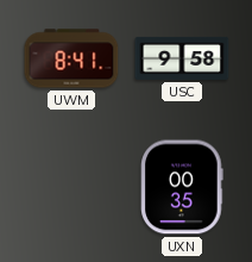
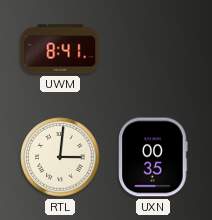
USC: 9:58 -> none (182, 58)
RTL: none -> 3:01 (60, 157)
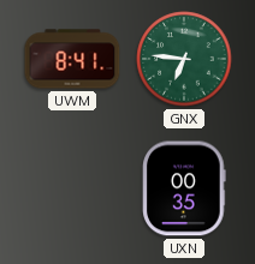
GNX: none -> 6:46 (184, 59)
RTL: 3:01 -> none (60, 157)
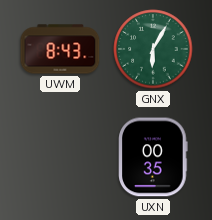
UWM: 8:41 -> 8:43 (60, 49)
GNX: 6:46 -> 6:05 (153, 49)
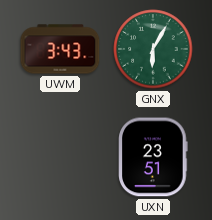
UWM: 8:43 -> 3:43 (60, 49)
UXN: 00:35 -> 23:51 (153, 157)
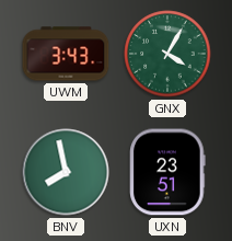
GNX: 6:05 -> 4:05 (167, 54)
BNV: none -> 7:58 (66, 172)
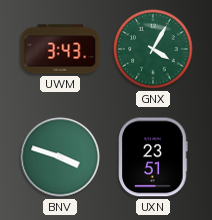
BNV: 7:58 -> 3:48 (60, 157)
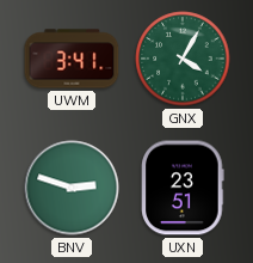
UWM: 3:43 -> 3:41 (72, 59)
BNV: 3:48 -> 2:48 (72, 188)
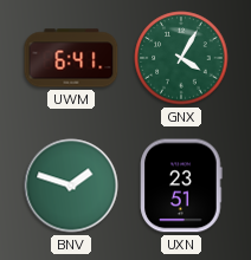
UWM: 3:41 -> 6:41 (71, 58)
BNV: 2:48 -> 1:48 (71, 186)
